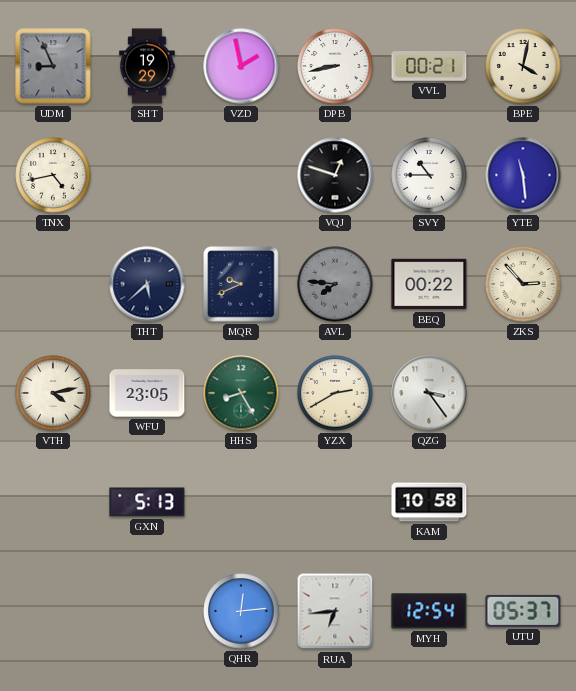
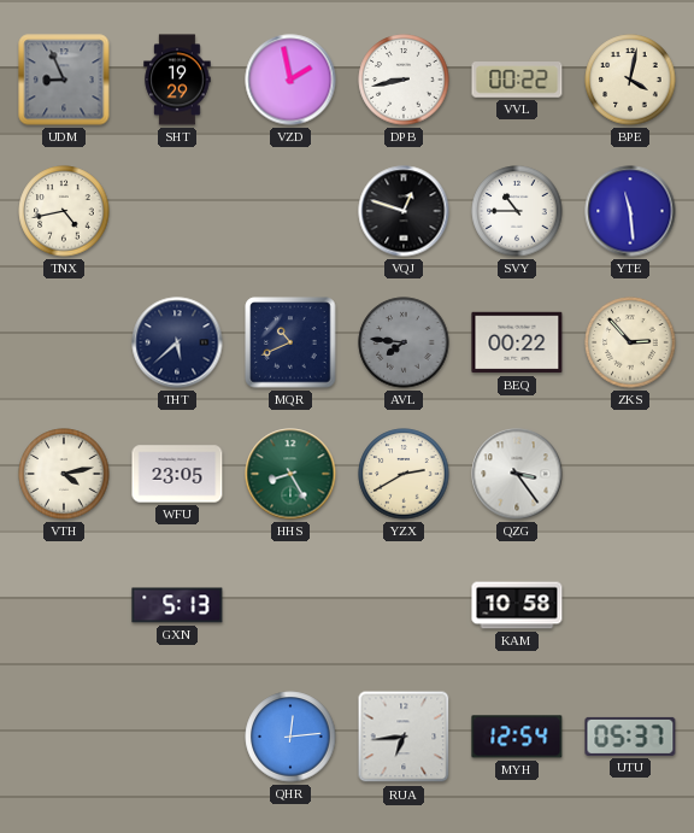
VVL: 00:21 -> 00:22 (517, 80)
MQR: 9:41 -> 10:41 (290, 342)
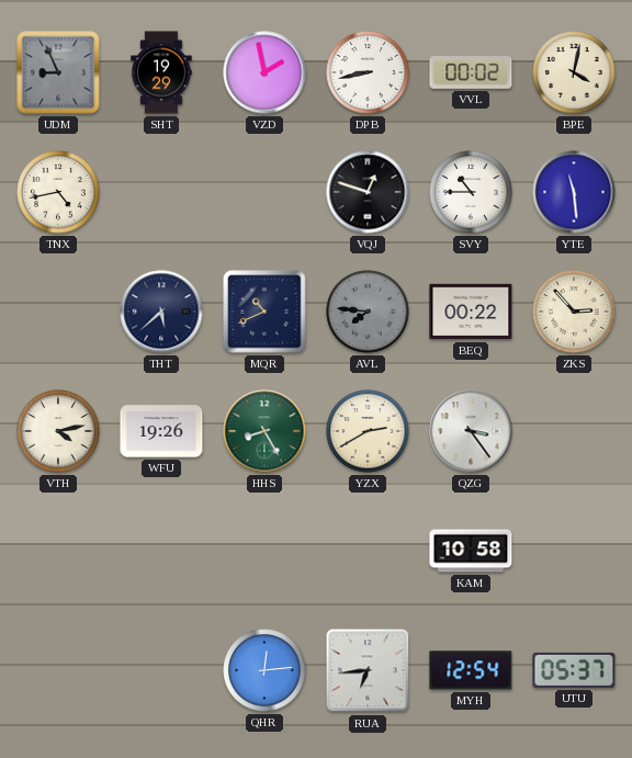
VVL: 00:22 -> 00:02 (471, 72)
WFU: 23:05 -> 19:26 (161, 431)
GXN: 5:13 -> none (177, 605)
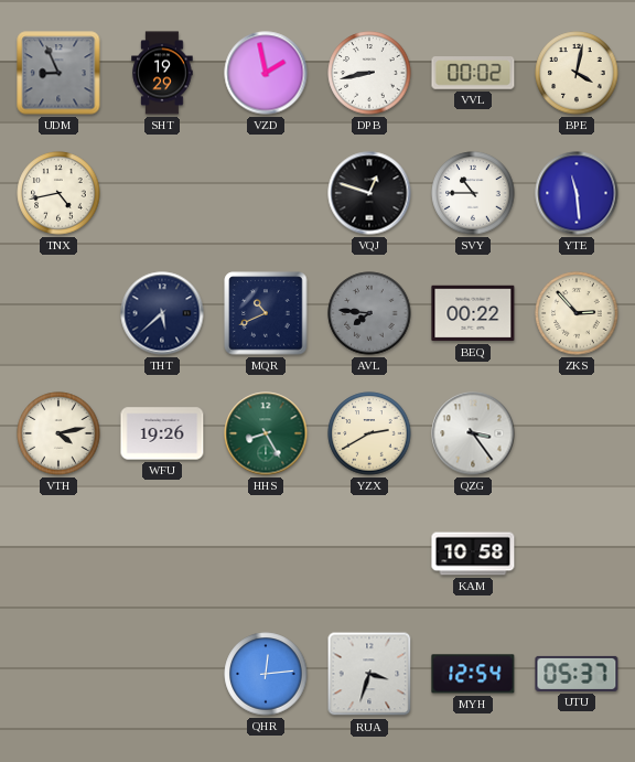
RUA: 6:44 -> 3:33 (369, 674)
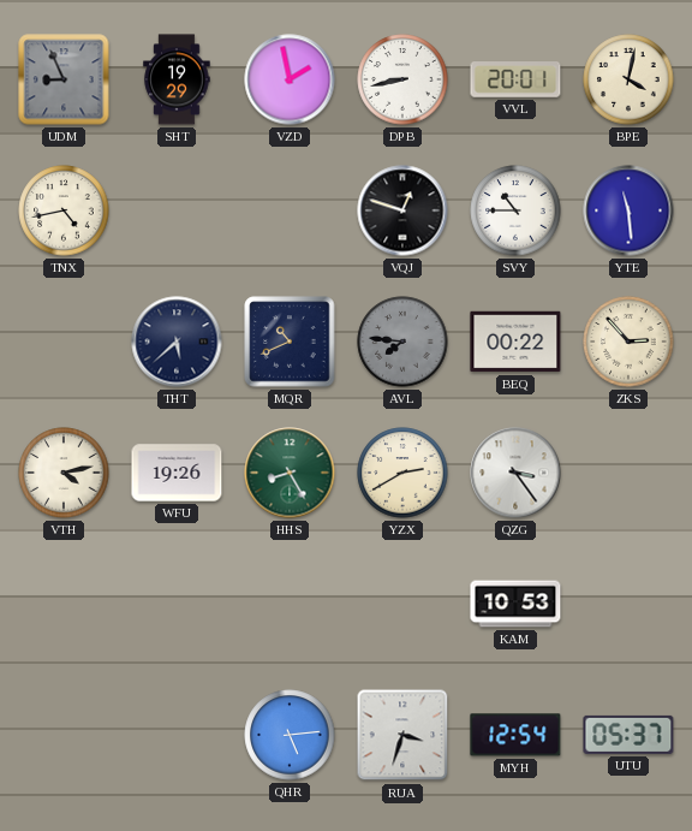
VVL: 00:02 -> 20:01 (515, 79)
KAM: 10:58 -> 10:53 (515, 604)
QHR: 12:14 -> 5:14 (290, 735)
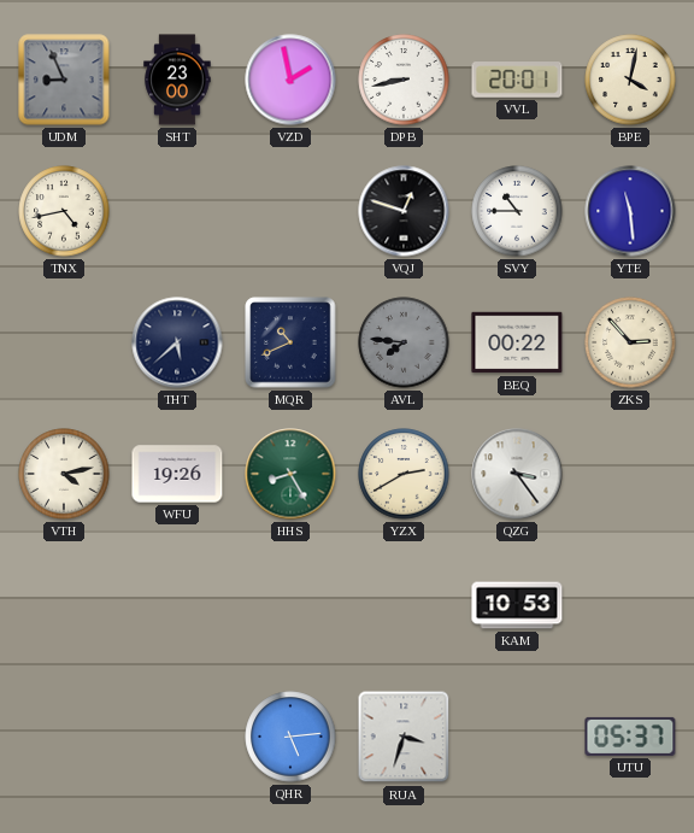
SHT: 19:29 -> 23:00 (177, 80)
MYH: 12:54 -> none (515, 735)
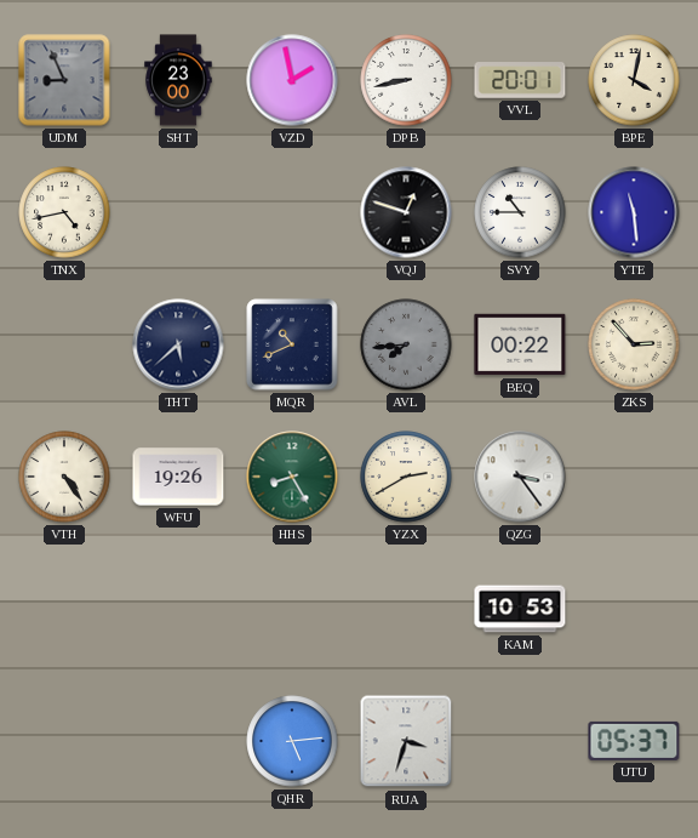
AVL: 7:46 -> 7:44 (406, 344)
VTH: 4:13 -> 4:24 (64, 477)
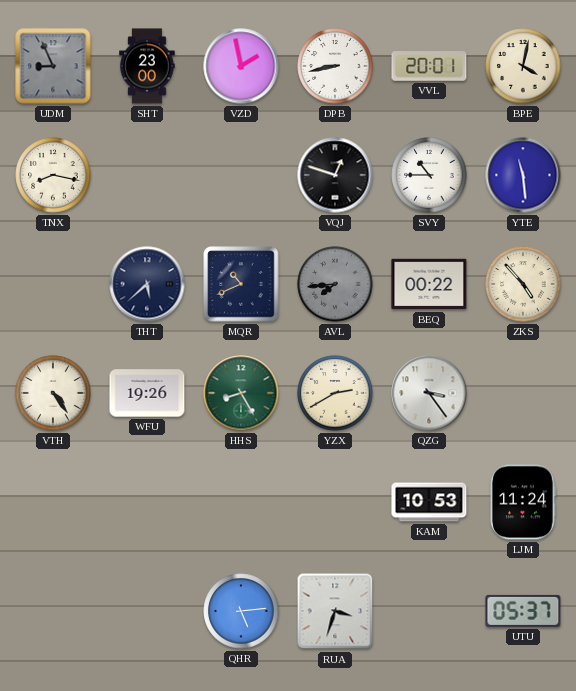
TNX: 4:43 -> 8:17 (53, 175)
ZKS: 2:53 -> 4:53 (523, 284)
LJM: none -> 11:24 (523, 502)
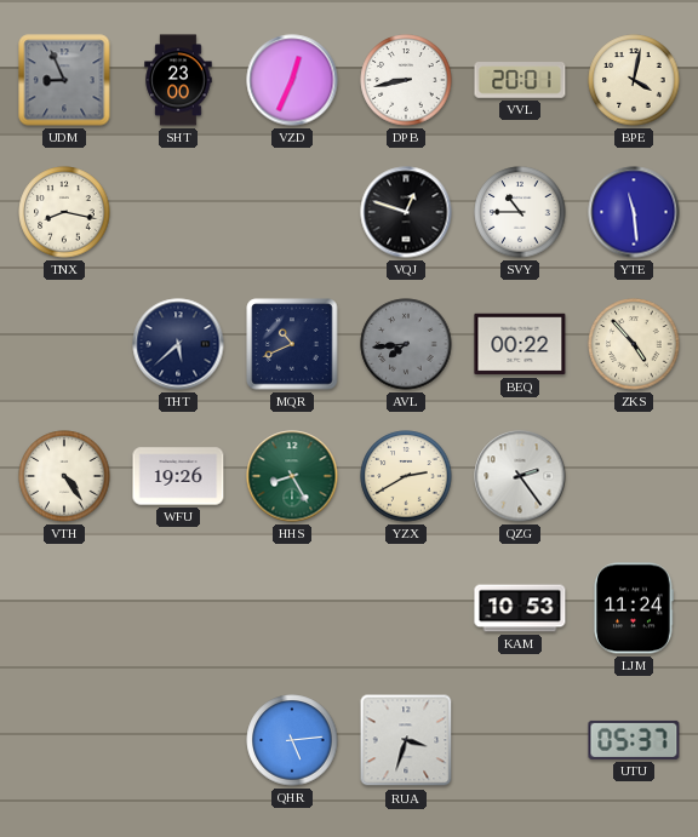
VZD: 1:58 -> 12:34 (292, 80)
QZG: 3:24 -> 2:24 (520, 476)
